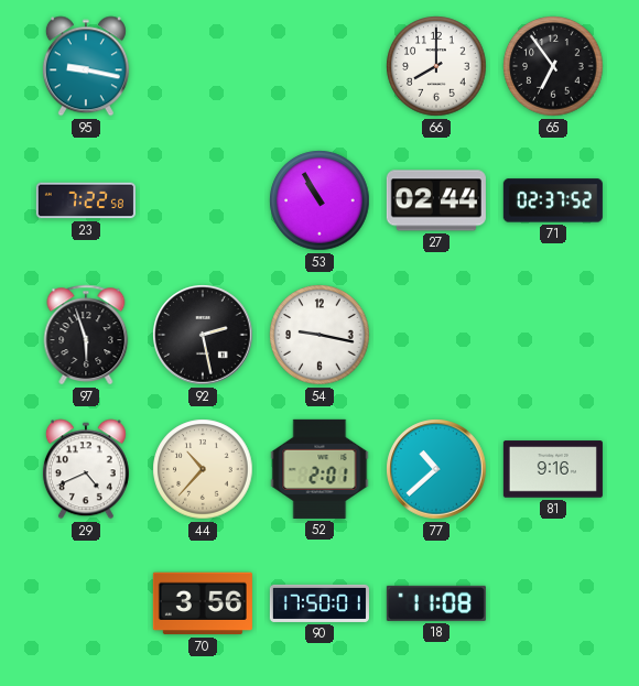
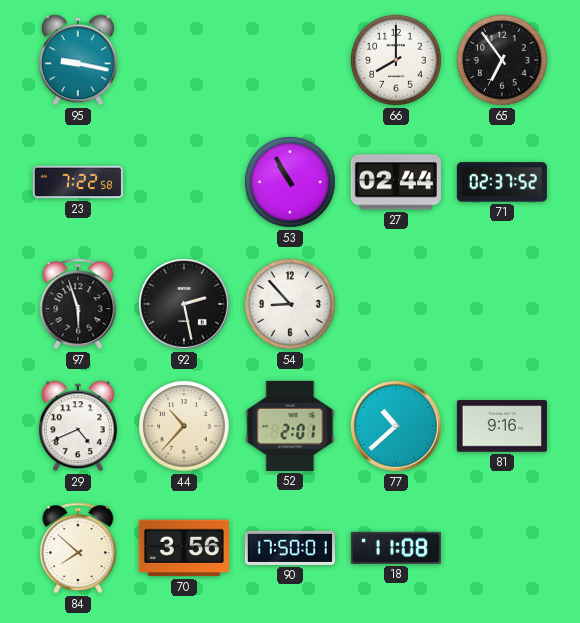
54: 9:17 -> 8:53 (290, 304)
84: none -> 7:52 (78, 548)
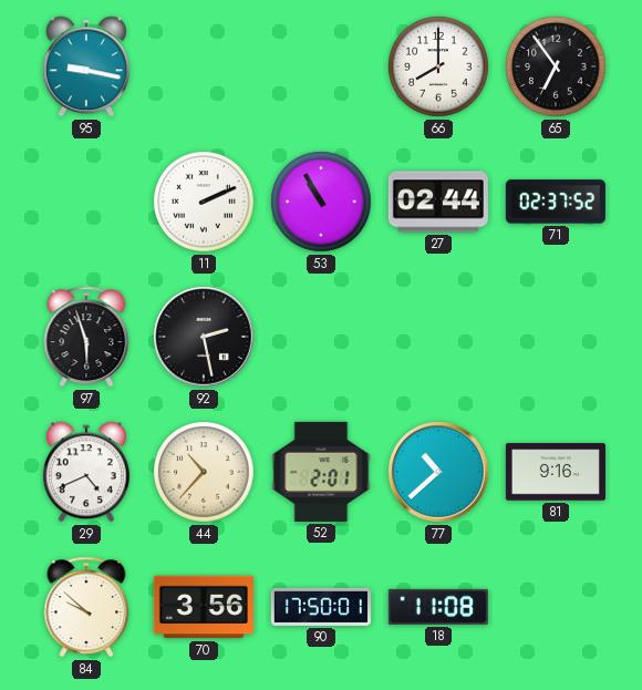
23: 7:22 -> none (78, 182)
11: none -> 2:11 (204, 202)
54: 8:53 -> none (290, 304)
84: 7:52 -> 9:52 (86, 607)
